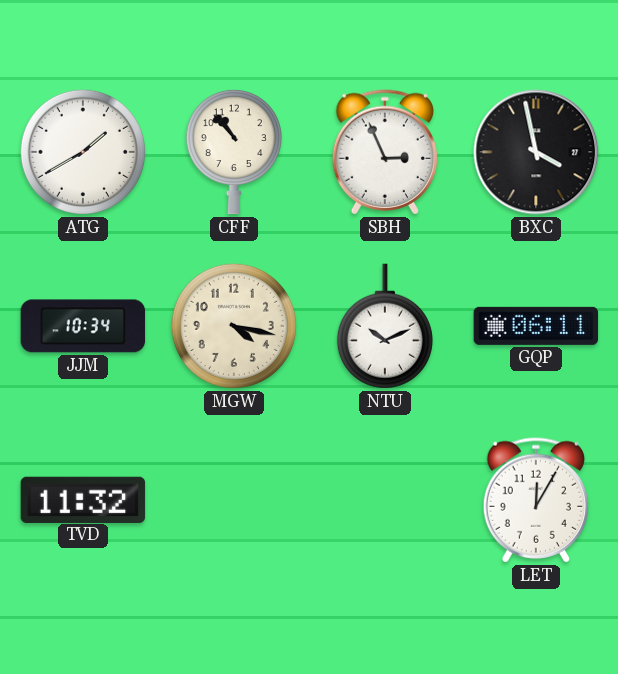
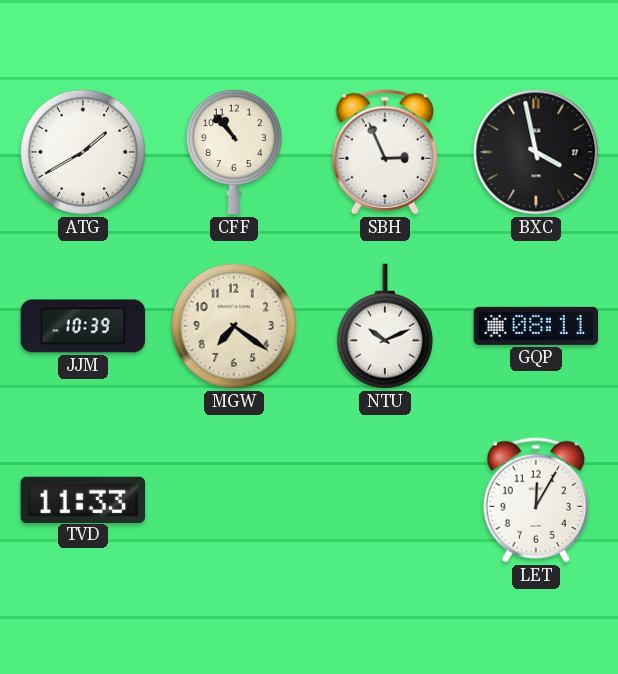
JJM: 10:34 -> 10:39 (83, 326)
MGW: 4:17 -> 7:21 (234, 326)
GQP: 06:11 -> 08:11 (536, 326)
TVD: 11:32 -> 11:33 (83, 499)
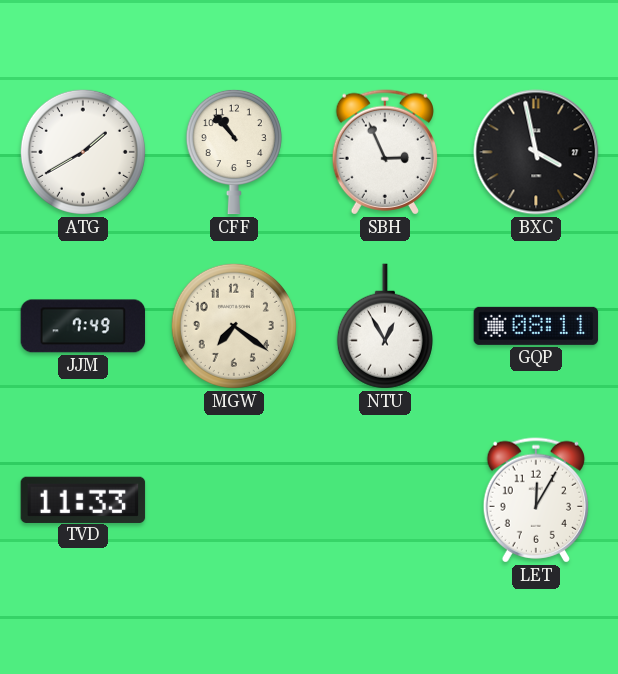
JJM: 10:39 -> 7:49 (83, 326)
NTU: 10:11 -> 12:55 (385, 326)
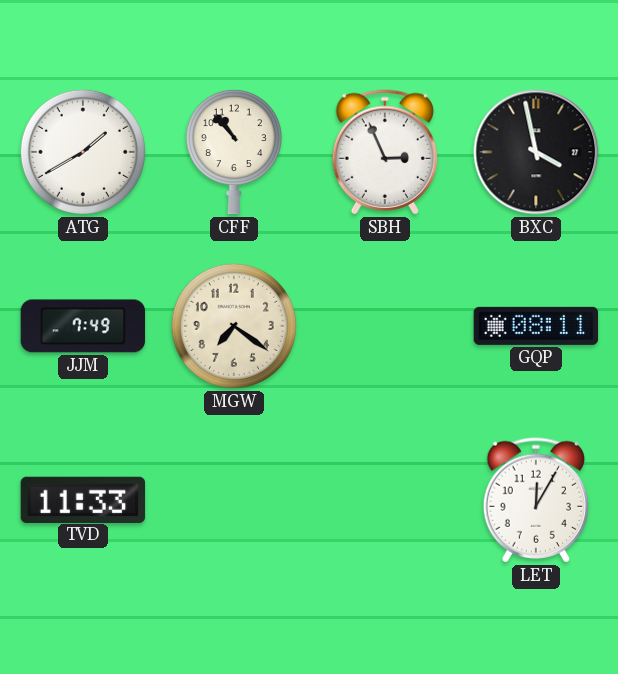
NTU: 12:55 -> none (385, 326)
